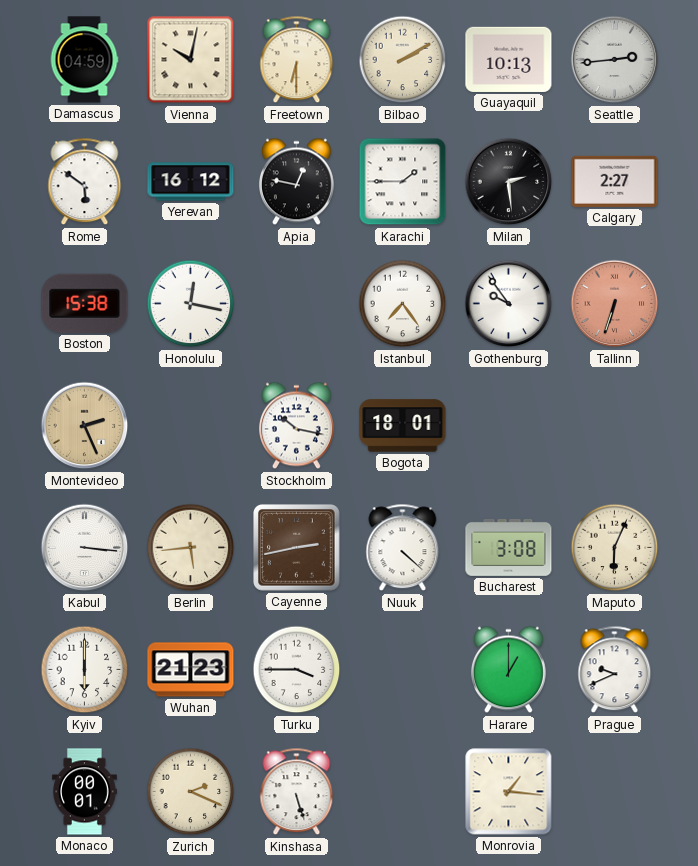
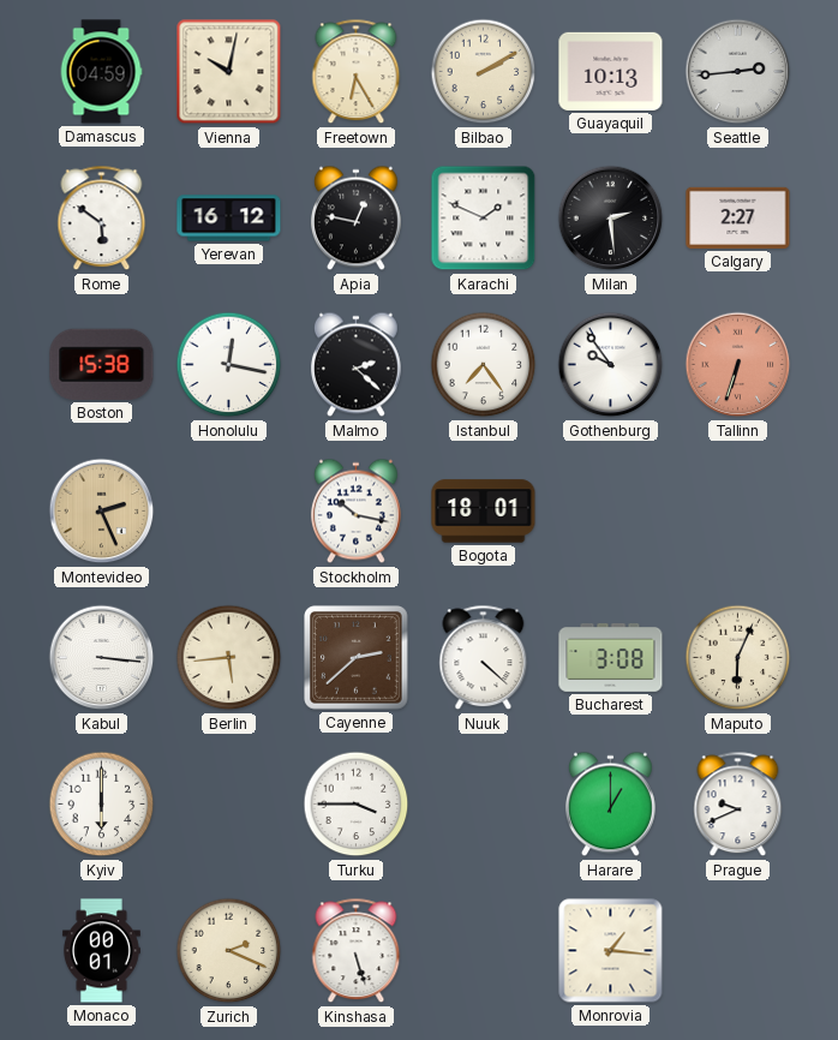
Freetown: 6:30 -> 6:25 (357, 72)
Karachi: 1:45 -> 1:49 (484, 219)
Malmo: none -> 2:22 (355, 365)
Cayenne: 2:43 -> 2:38 (357, 658)
Wuhan: 21:23 -> none (191, 670)
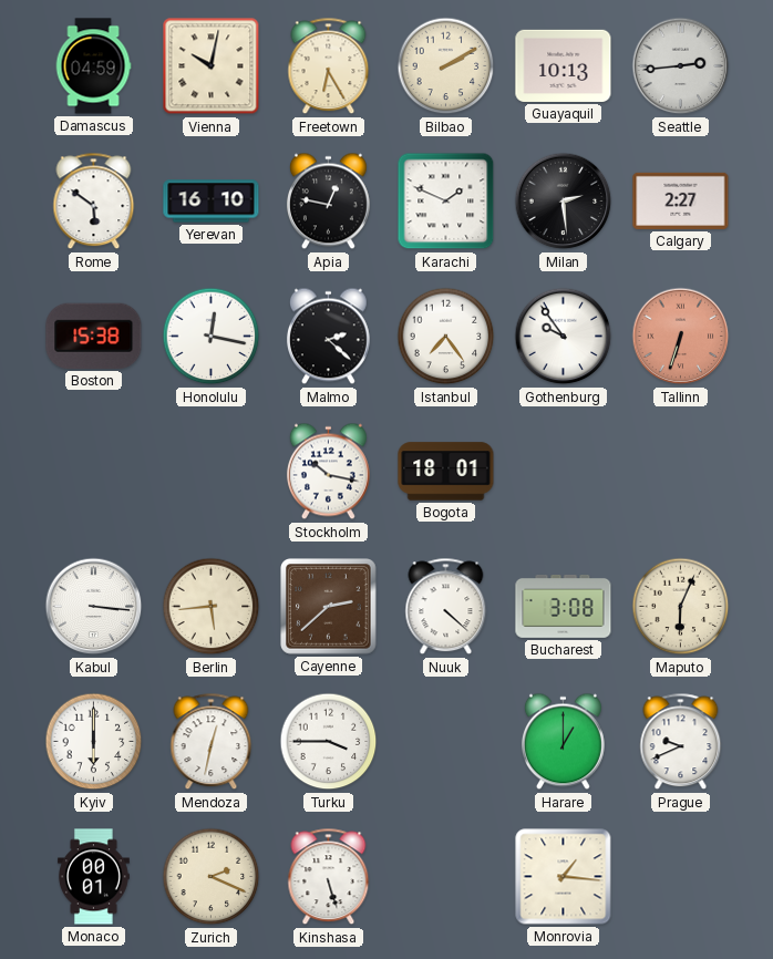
Yerevan: 16:12 -> 16:10 (212, 202)
Montevideo: 2:26 -> none (102, 512)
Mendoza: none -> 12:32 (212, 742)
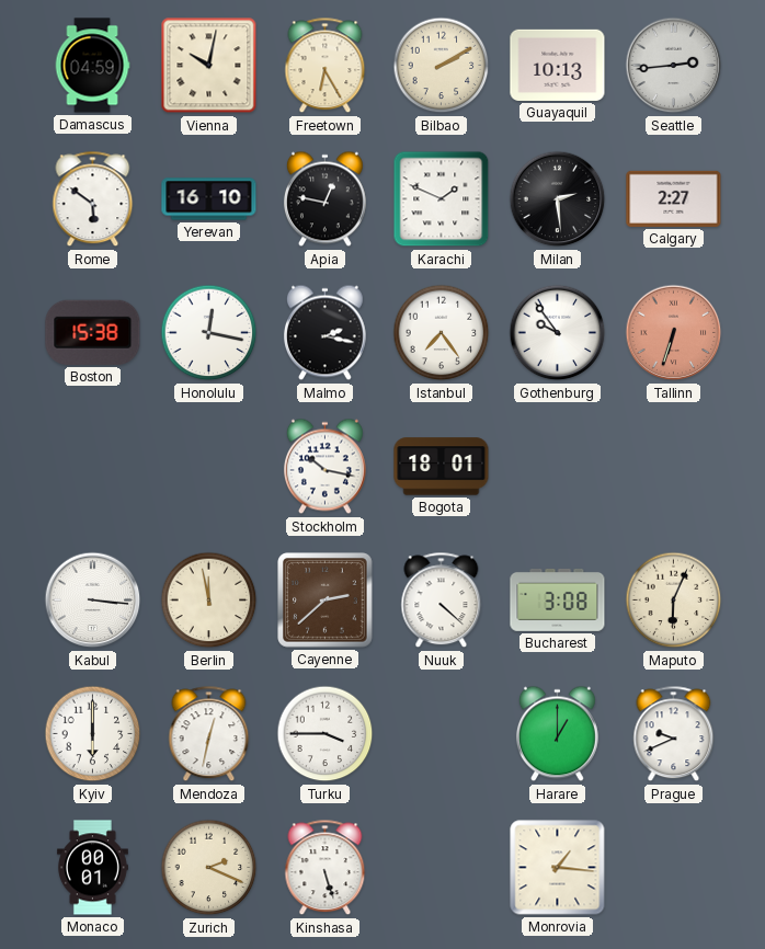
Malmo: 2:22 -> 2:17 (324, 333)
Berlin: 5:44 -> 11:58 (209, 601)
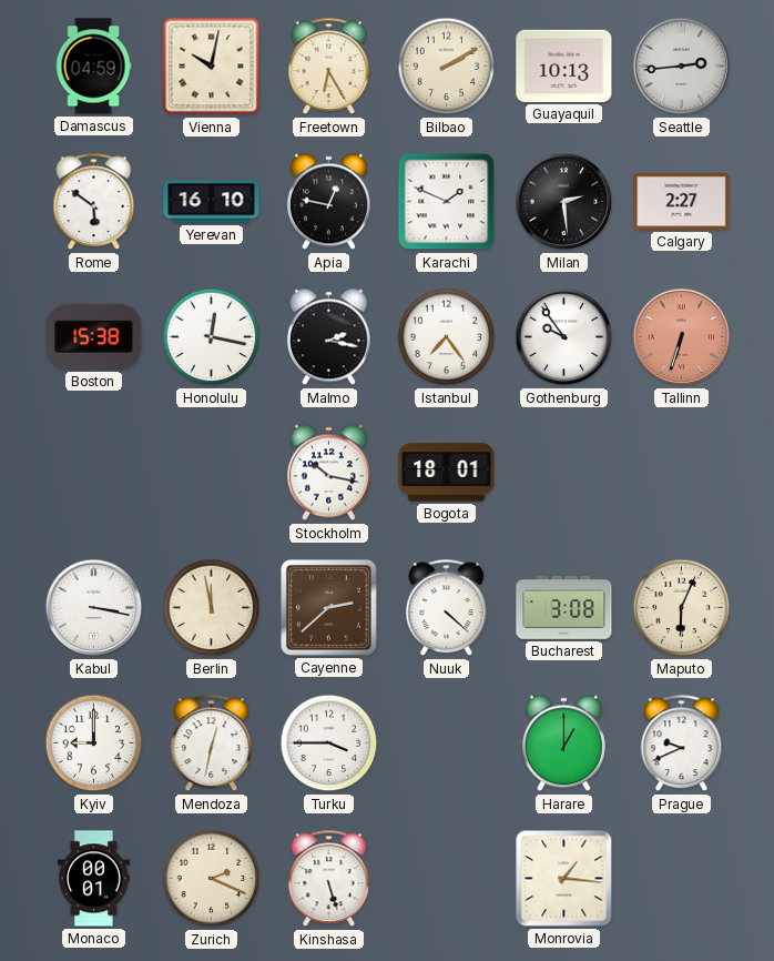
Kabul: 3:16 -> 3:17 (94, 608)
Kyiv: 6:00 -> 9:00 (94, 743)
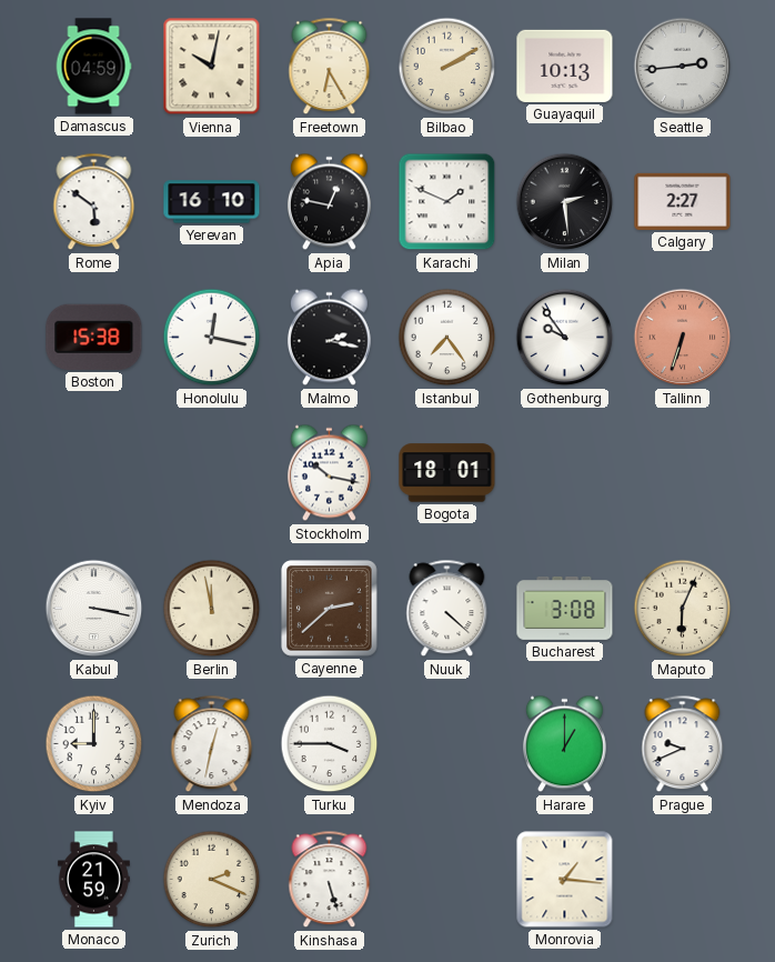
Monaco: 00:01 -> 21:59 (93, 880)
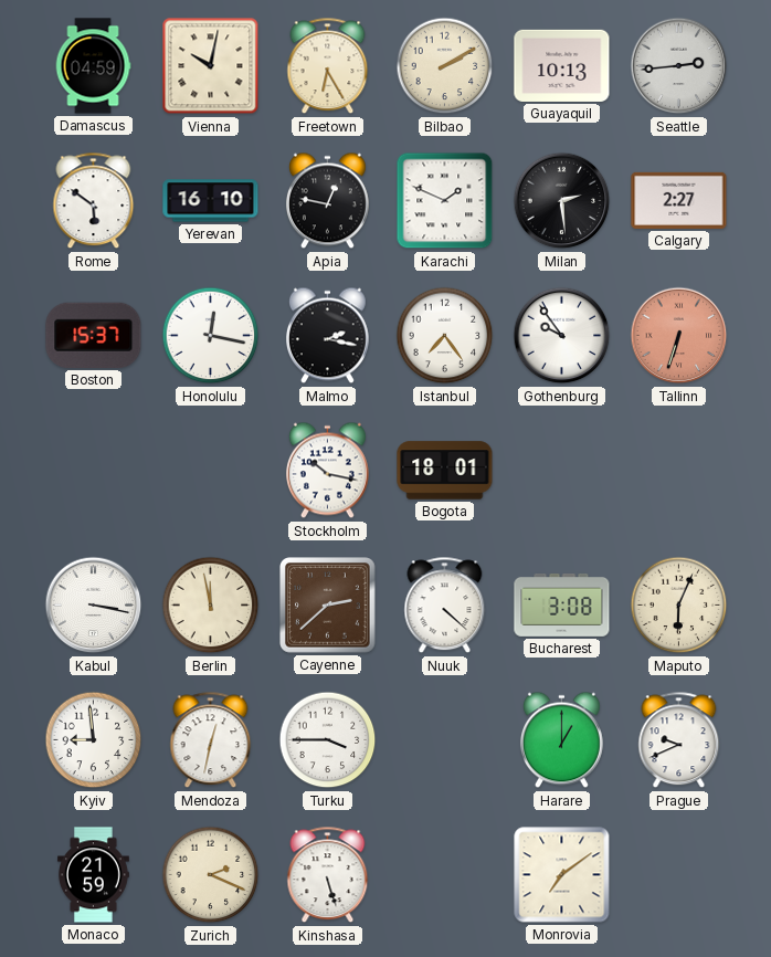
Boston: 15:38 -> 15:37 (94, 335)
Kyiv: 9:00 -> 8:59 (94, 740)
Monrovia: 1:16 -> 7:09 (562, 875)
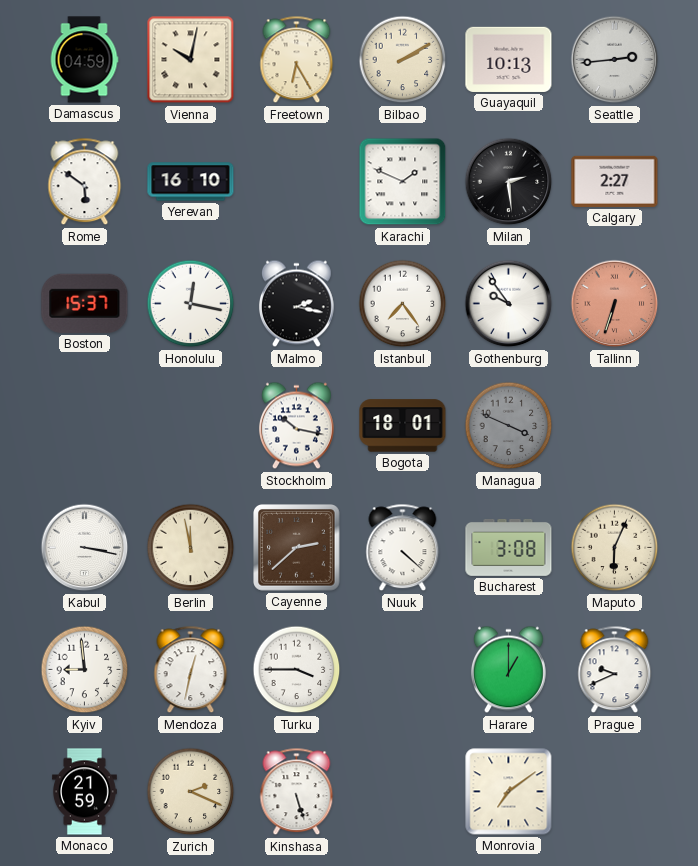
Apia: 12:47 -> none (327, 201)
Managua: none -> 3:49 (509, 426)
